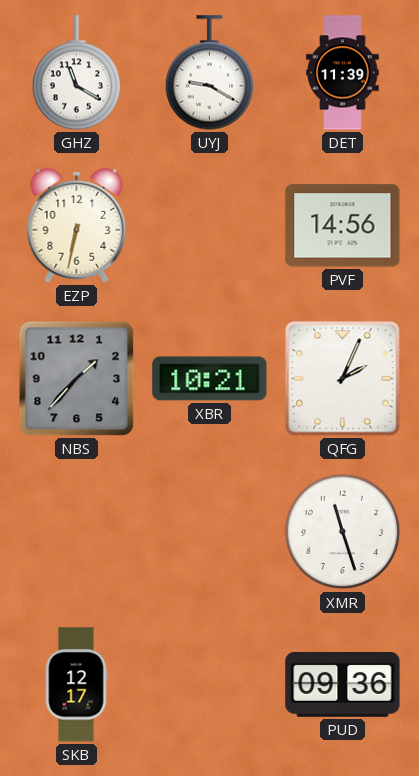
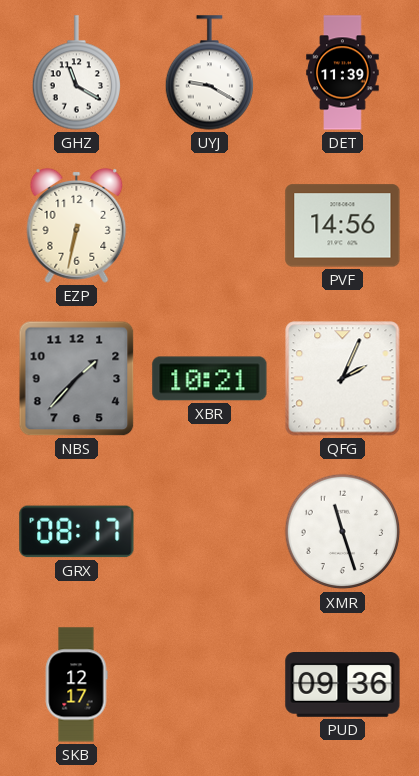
GRX: none -> 08:17 (77, 532)
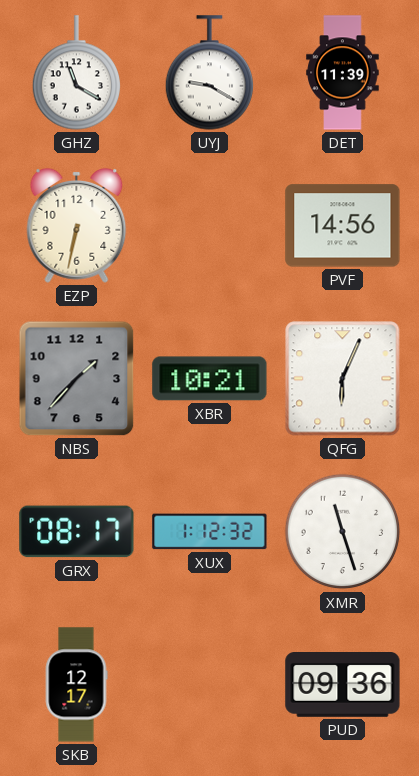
QFG: 2:04 -> 6:04 (343, 379)
XUX: none -> 1:12 (210, 532)
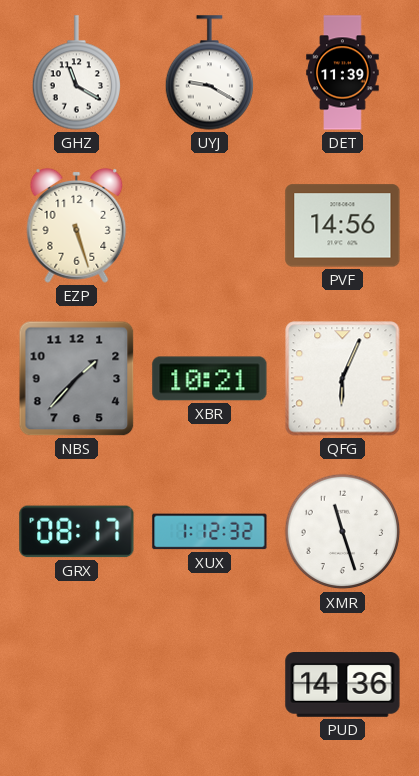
EZP: 6:32 -> 5:27 (77, 225)
SKB: 12:17 -> none (76, 685)
PUD: 09:36 -> 14:36 (343, 685)
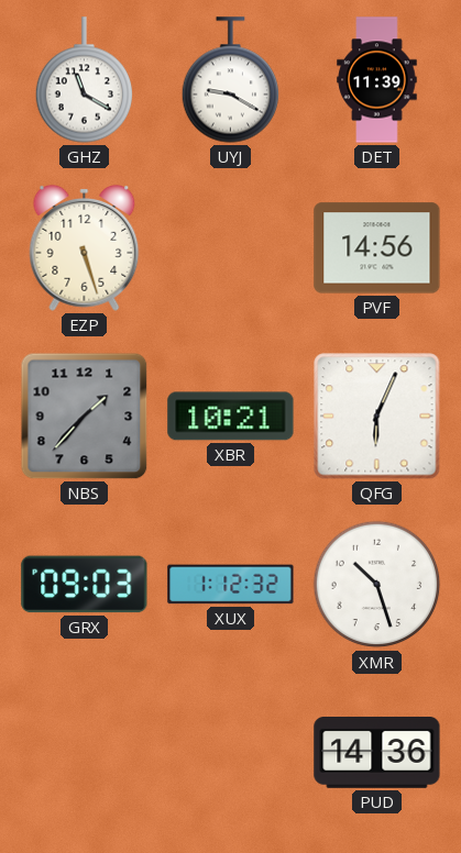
GRX: 08:17 -> 09:03 (85, 585)
XMR: 11:27 -> 10:27 (377, 585)
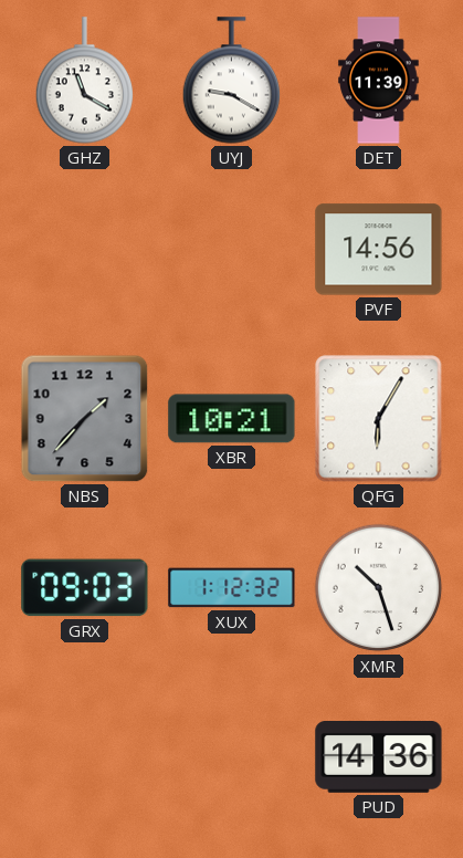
EZP: 5:27 -> none (85, 247)
QFG: 6:04 -> 6:05 (379, 419)
